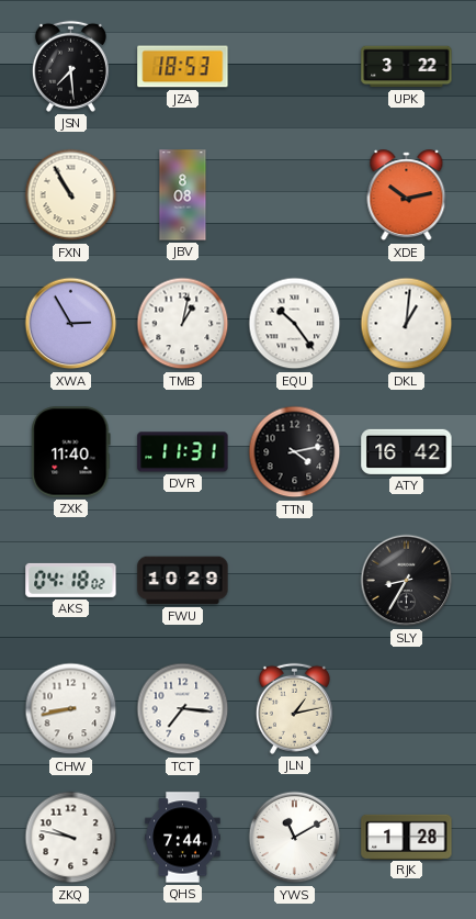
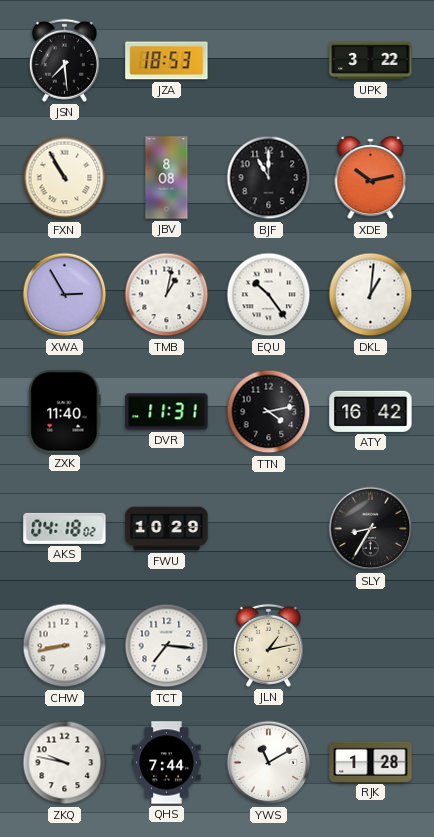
BJF: none -> 11:00 (269, 178)
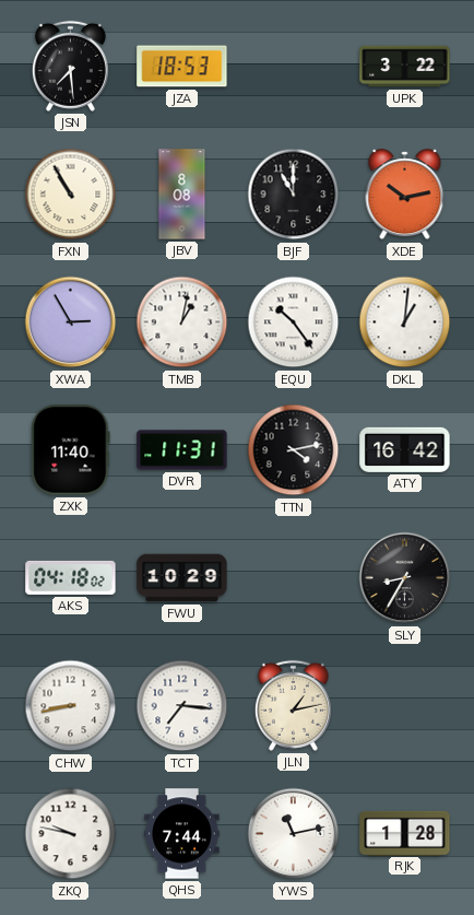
YWS: 11:10 -> 11:13 (294, 834)
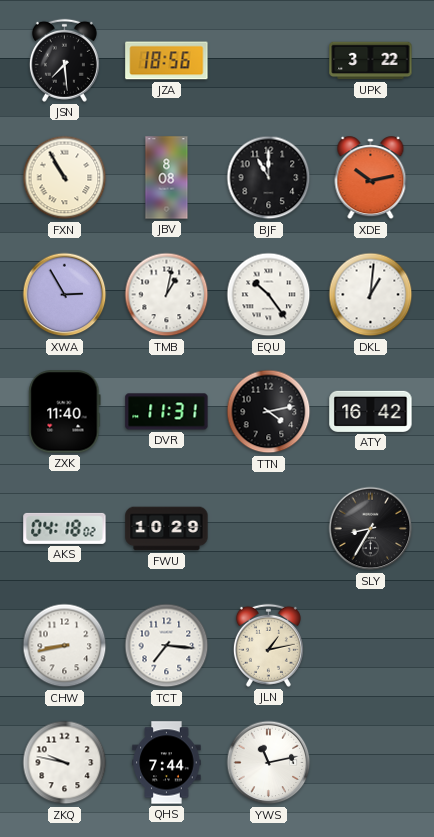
JZA: 18:53 -> 18:56 (167, 61)
RJK: 1:28 -> none (405, 833)
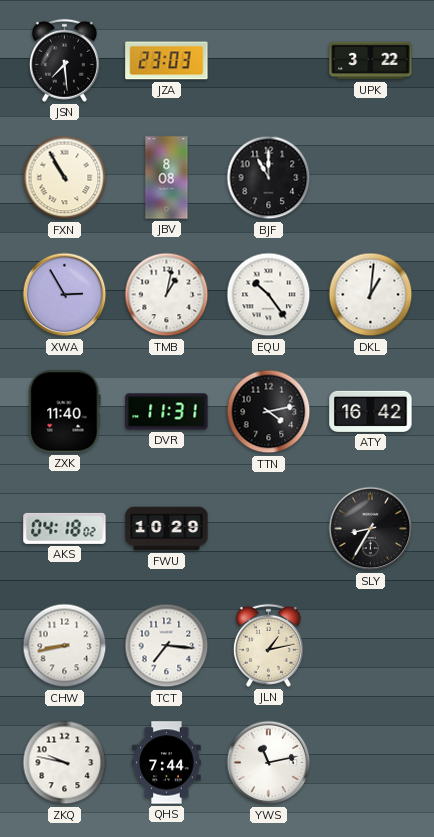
JZA: 18:56 -> 23:03 (167, 61)
XDE: 10:13 -> none (371, 178)
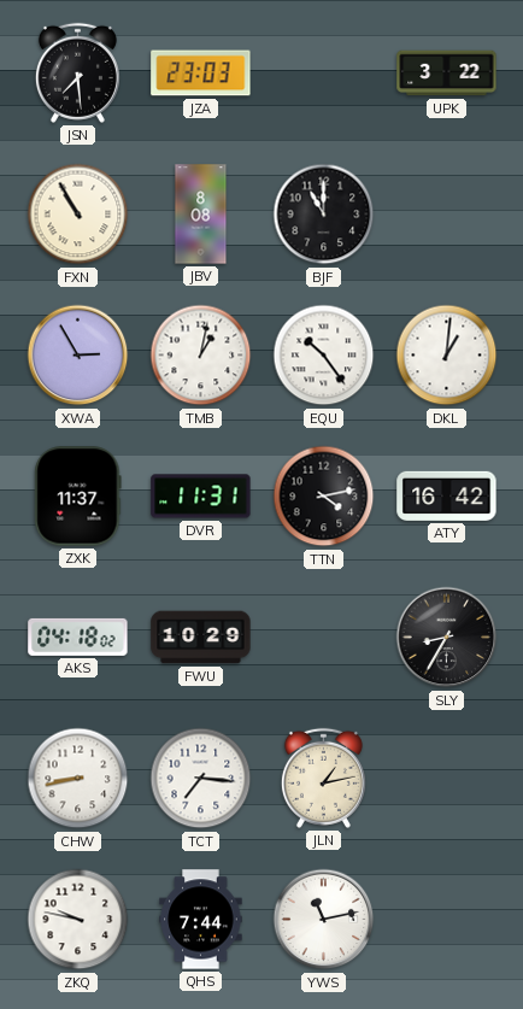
ZXK: 11:40 -> 11:37 (78, 497)
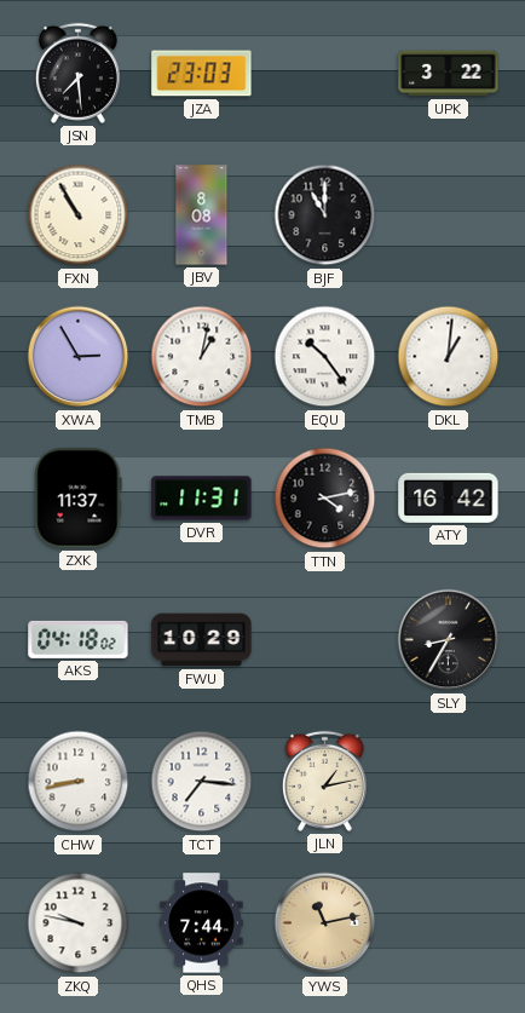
YWS dial: white -> champagne (325, 923)
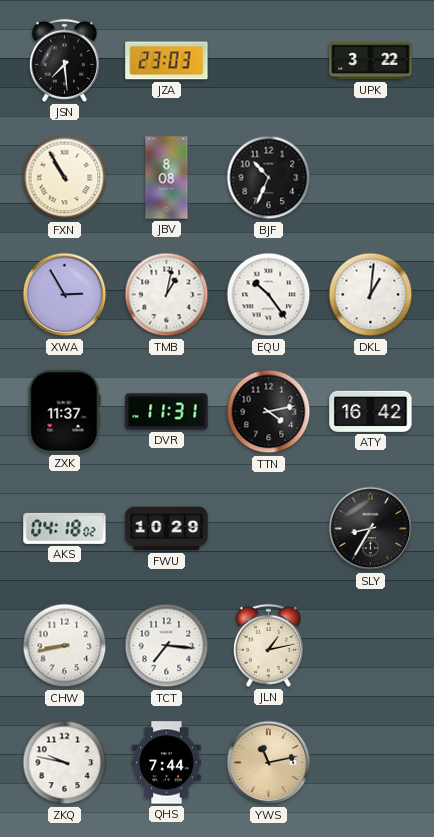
BJF: 11:00 -> 10:34 (269, 178)
